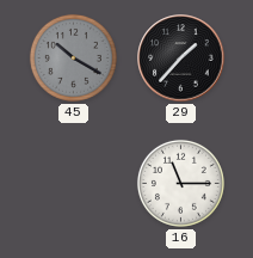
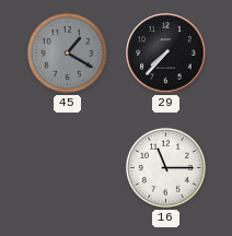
45: 10:20 -> 1:20 (67, 52)
29: 1:37 -> 7:37 (166, 54)
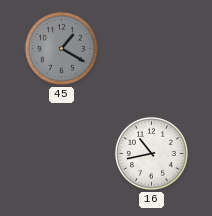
29: 7:37 -> none (166, 54)
16: 11:15 -> 10:43 (151, 153)
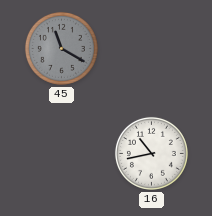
45: 1:20 -> 11:20 (61, 48)
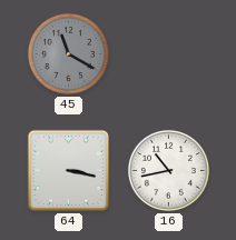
64: none -> 3:17 (68, 170)
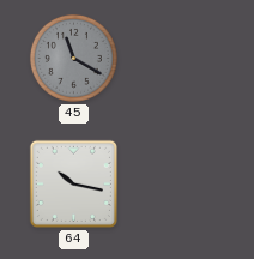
64: 3:17 -> 10:17 (73, 183)
16: 10:43 -> none (168, 170)
